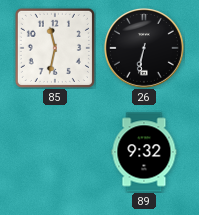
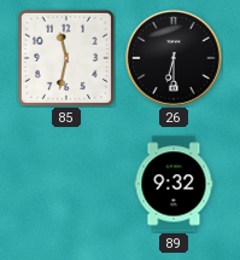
26: 6:32 -> 6:30 (174, 58)
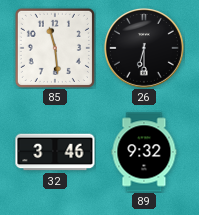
85: 11:32 -> 11:29 (55, 48)
32: none -> 3:46 (55, 152)
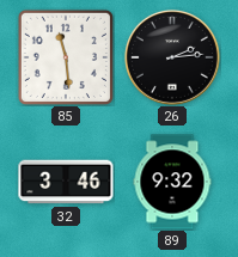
26: 6:30 -> 2:14 (172, 57)
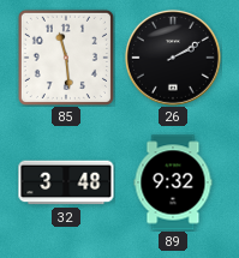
26: 2:14 -> 2:10 (173, 58)
32: 3:46 -> 3:48 (66, 182)
